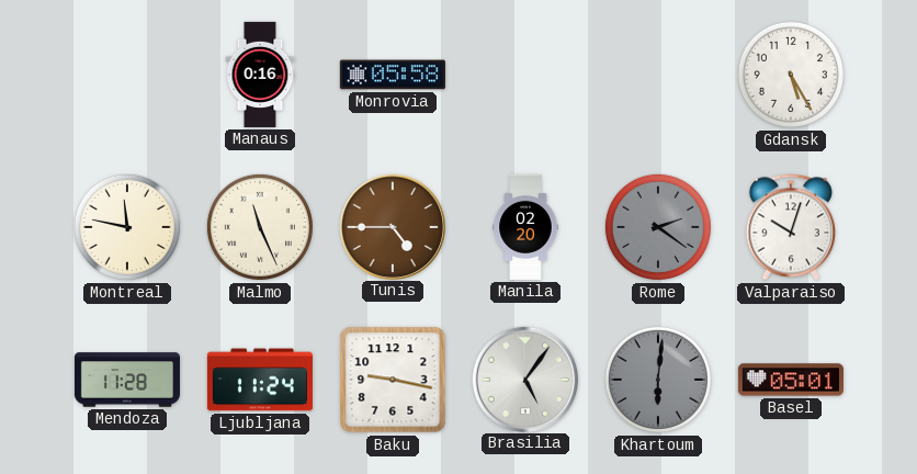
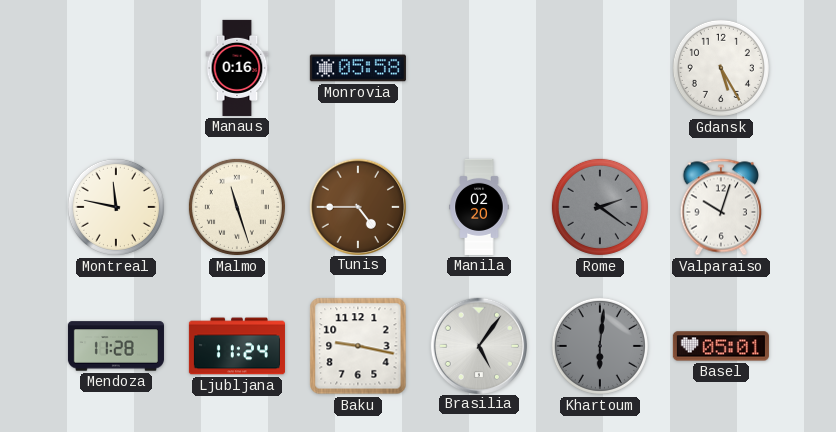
Malmo: 11:26 -> 11:27 (237, 207)
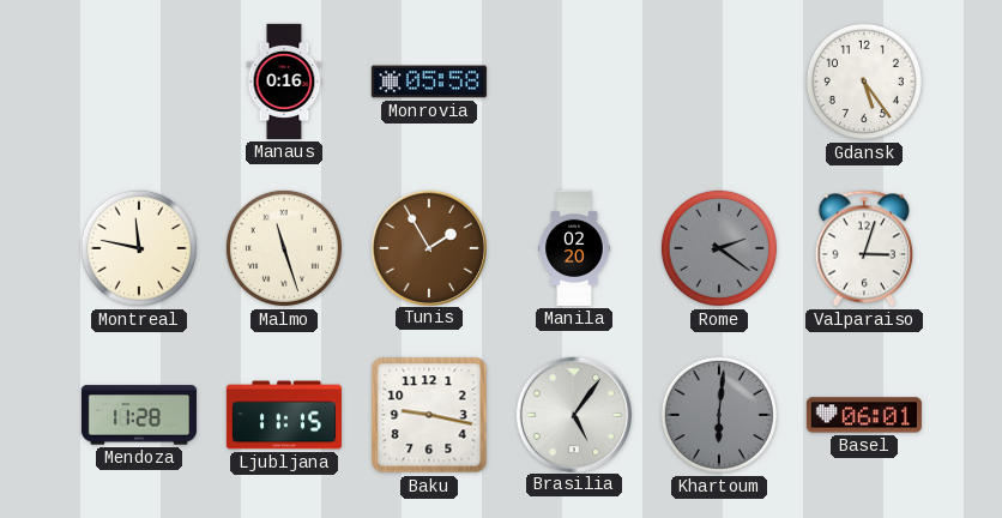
Gdansk: 5:25 -> 5:24 (864, 82)
Tunis: 4:45 -> 1:55 (428, 247)
Valparaiso: 10:03 -> 3:03 (863, 248)
Ljubljana: 11:24 -> 11:15 (284, 415)
Basel: 05:01 -> 06:01 (864, 415)
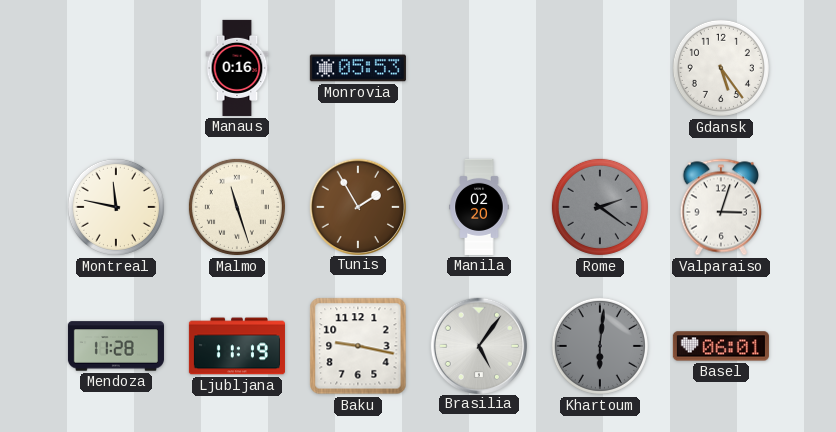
Monrovia: 05:58 -> 05:53 (358, 68)
Ljubljana: 11:15 -> 11:19 (237, 346)
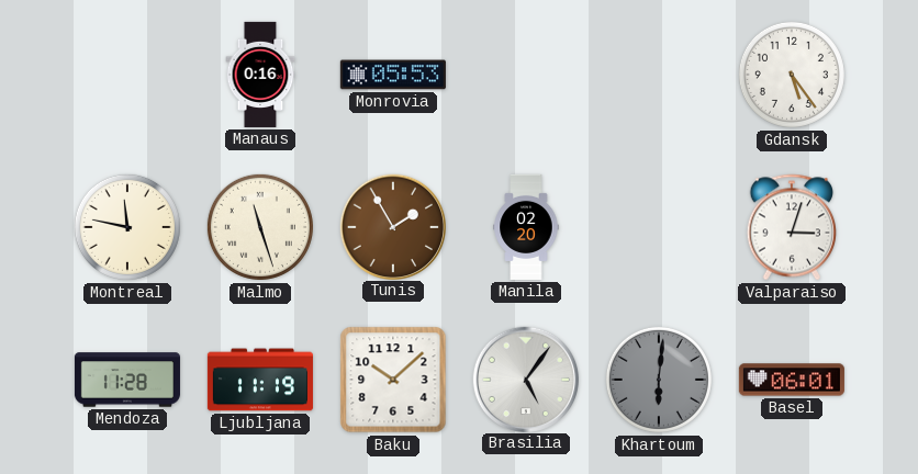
Rome: 2:21 -> none (600, 207)
Baku: 9:17 -> 10:08 (393, 380)
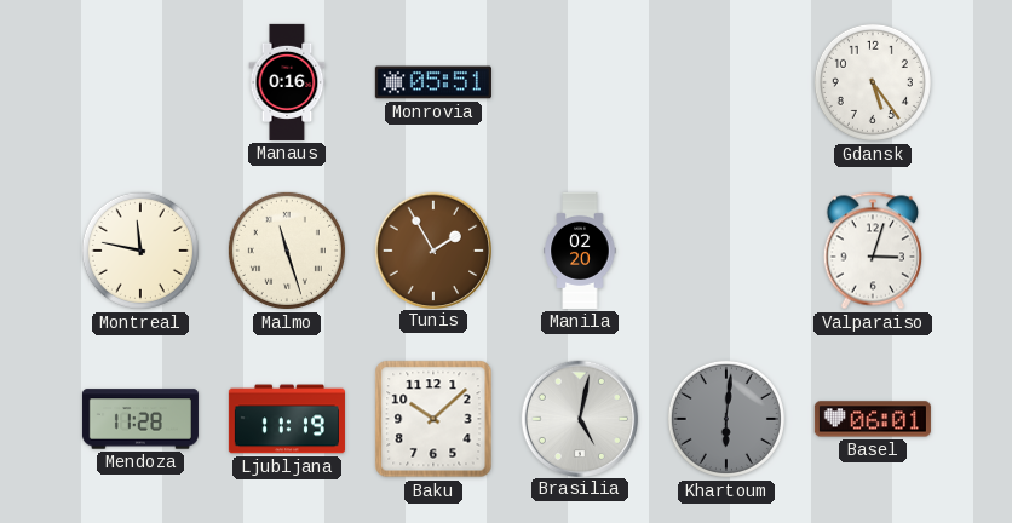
Monrovia: 05:53 -> 05:51 (433, 82)
Brasilia: 5:06 -> 5:02 (579, 418)
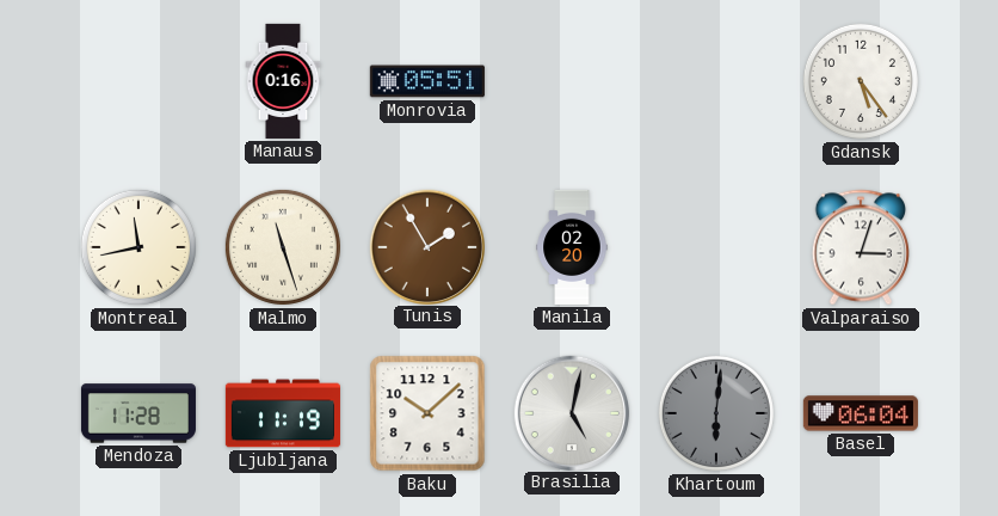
Montreal: 11:47 -> 11:43 (138, 247)
Basel: 06:01 -> 06:04 (861, 413)
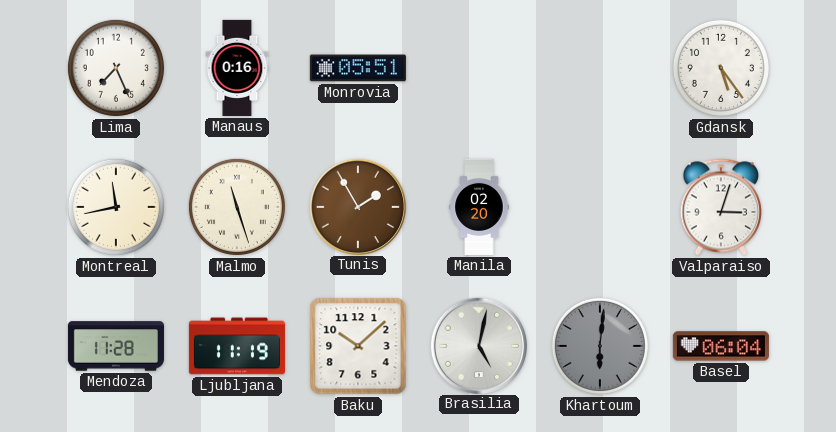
Lima: none -> 7:26 (116, 68)
